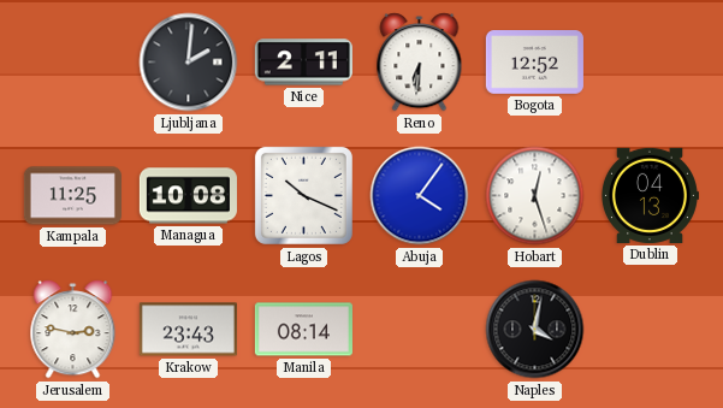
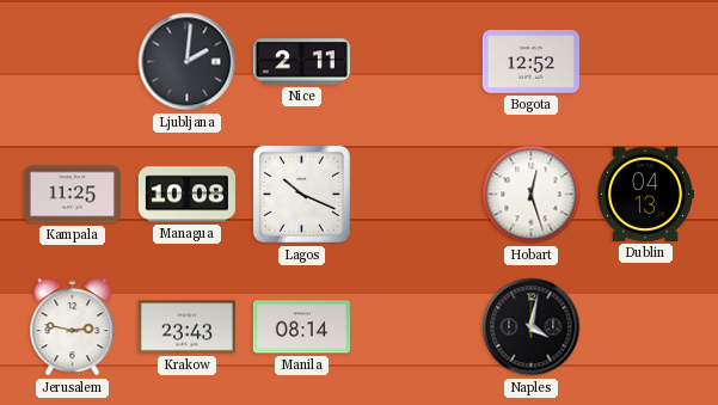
Reno: 6:31 -> none (420, 63)
Abuja: 4:06 -> none (420, 196)
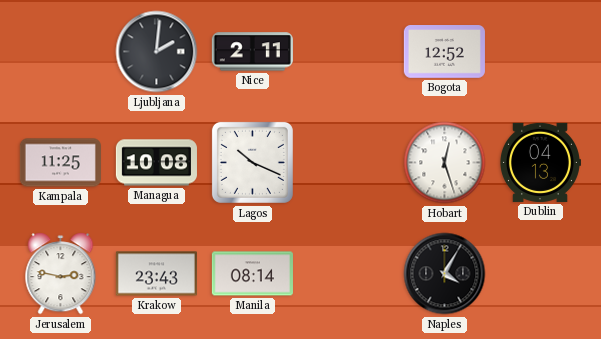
Naples: 4:02 -> 4:05 (445, 274)
